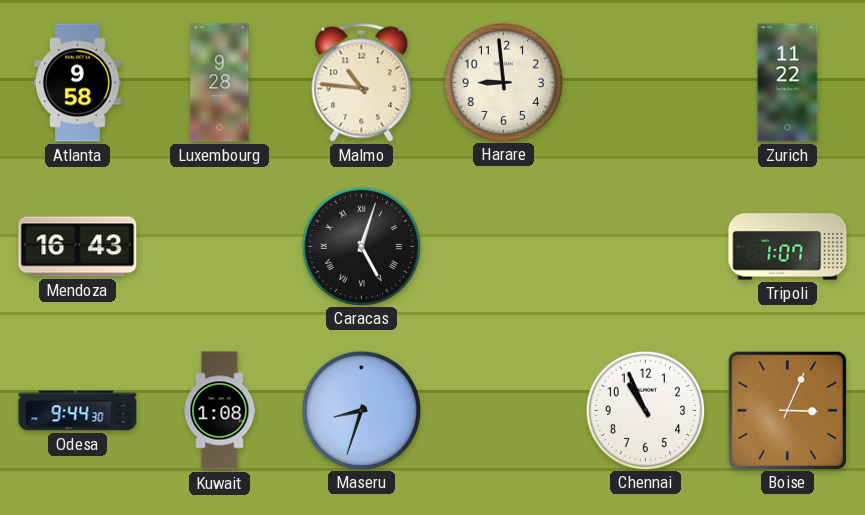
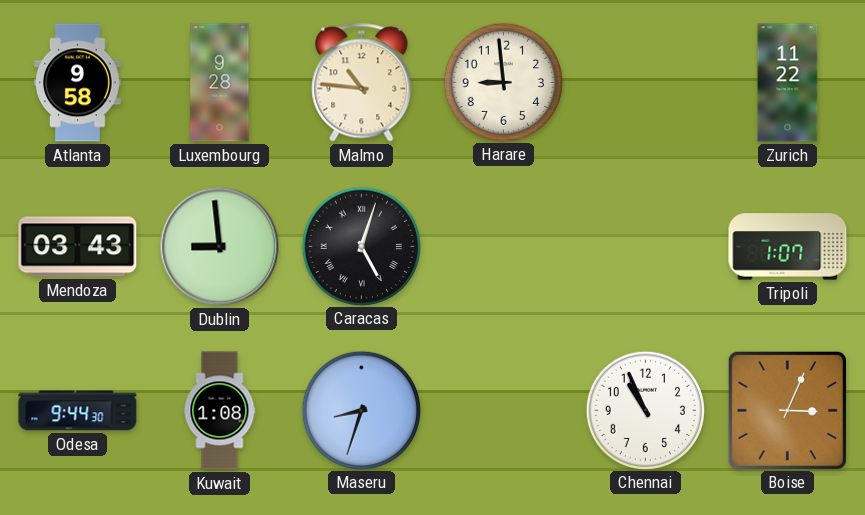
Mendoza: 16:43 -> 03:43 (78, 247)
Dublin: none -> 8:59 (220, 247)
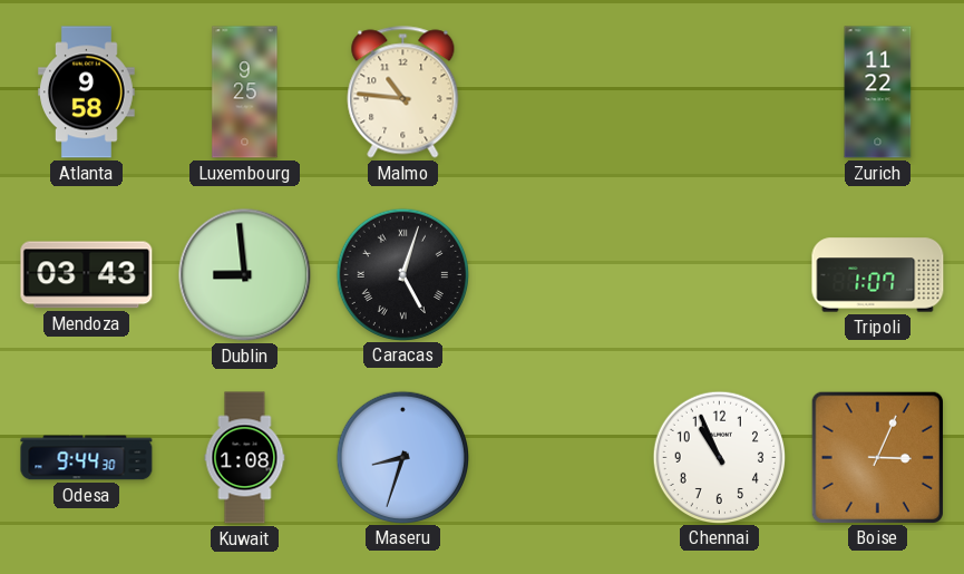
Luxembourg: 9:28 -> 9:25 (245, 93)
Harare: 8:59 -> none (503, 82)
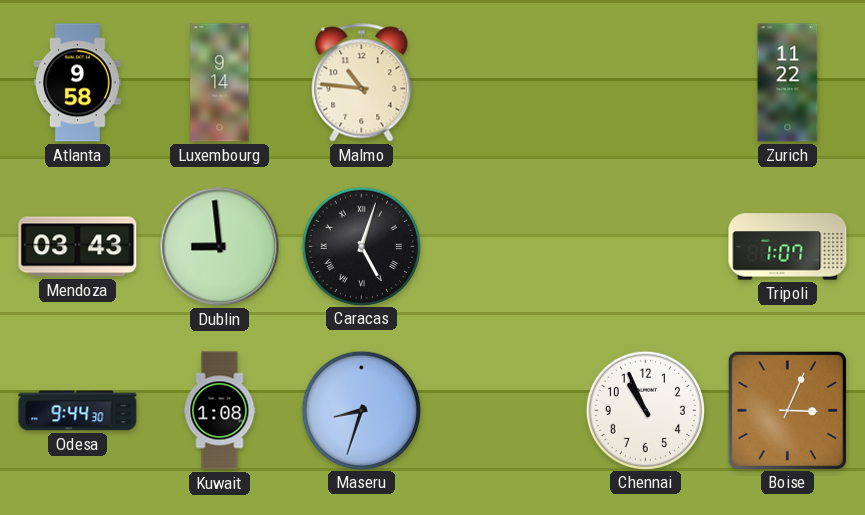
Luxembourg: 9:25 -> 9:14 (220, 83)
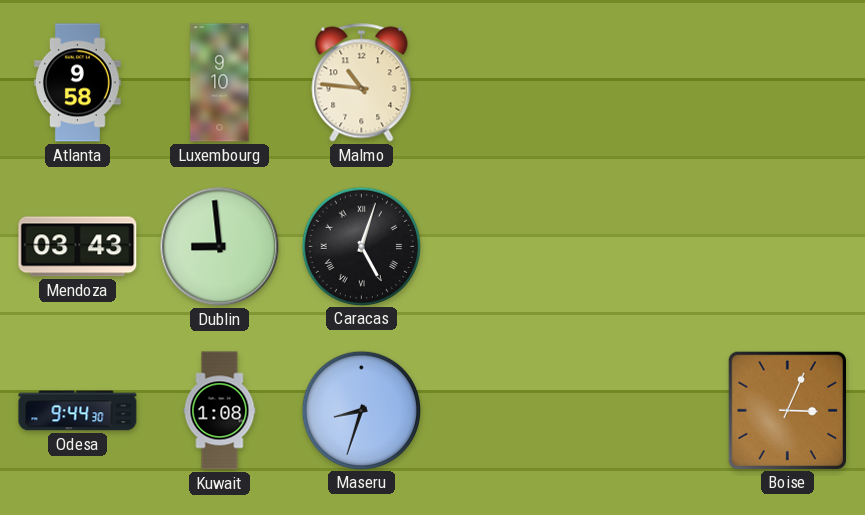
Luxembourg: 9:14 -> 9:10 (220, 83)
Zurich: 11:22 -> none (788, 83)
Tripoli: 1:07 -> none (788, 247)
Chennai: 10:56 -> none (645, 410)
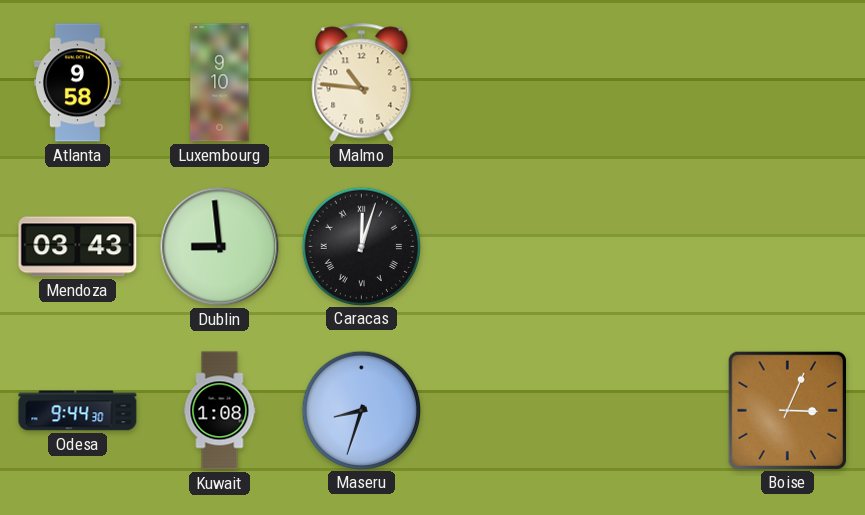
Caracas: 5:03 -> 12:03 (361, 246)
